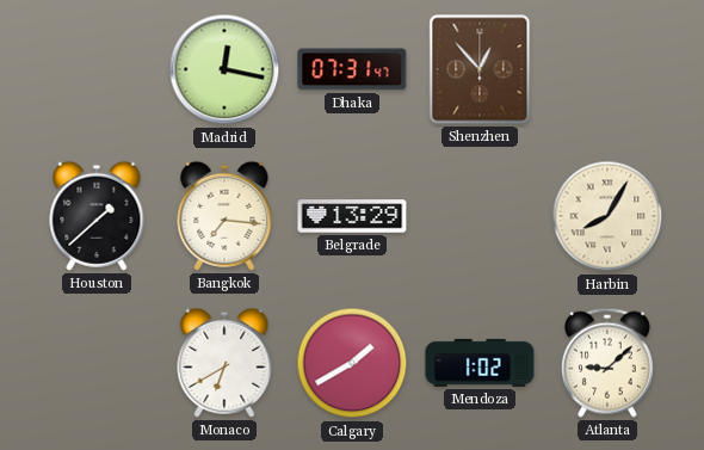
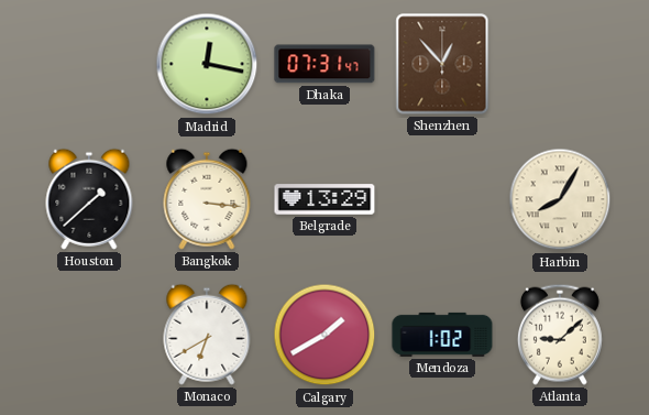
Bangkok: 7:16 -> 3:16 (207, 199)
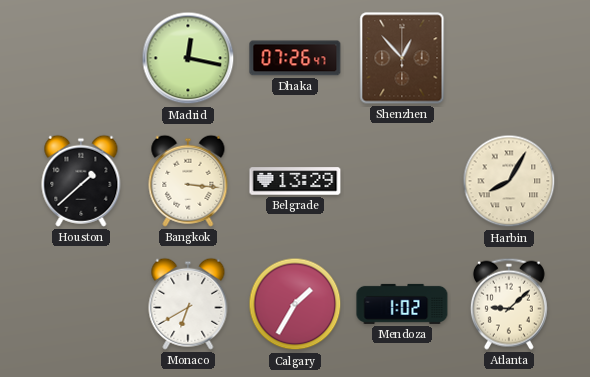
Dhaka: 07:31 -> 07:26 (295, 58)
Calgary: 1:40 -> 1:35 (295, 304)
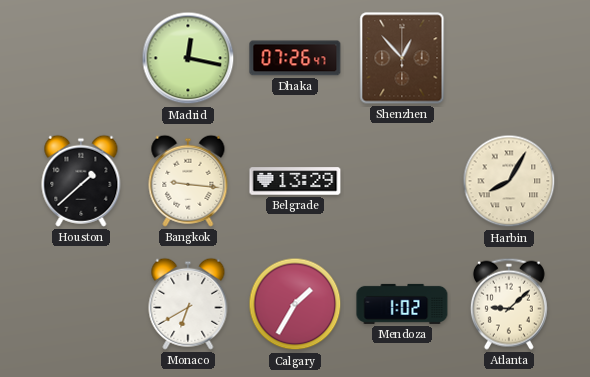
Bangkok: 3:16 -> 9:16 (188, 181)
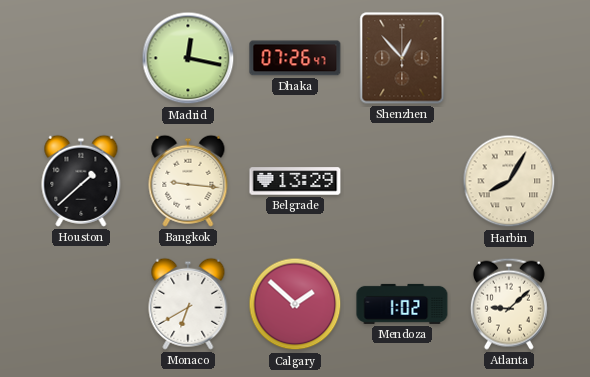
Calgary: 1:35 -> 1:52 (295, 304)
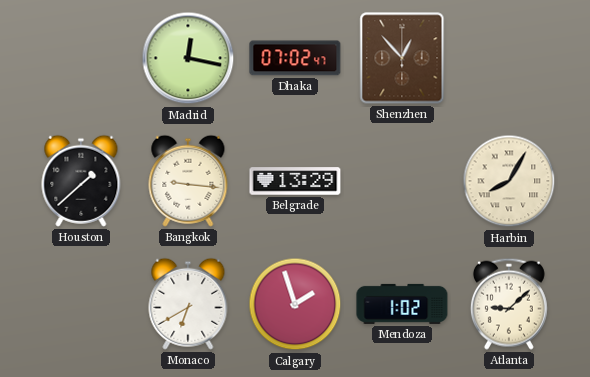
Dhaka: 07:26 -> 07:02 (295, 58)
Calgary: 1:52 -> 1:57 (295, 304)
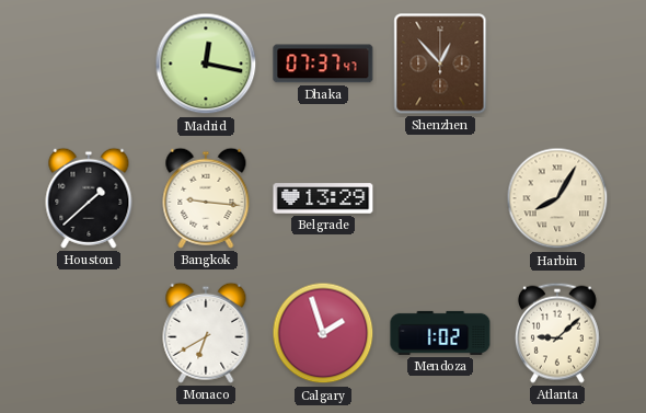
Dhaka: 07:02 -> 07:37 (323, 64)
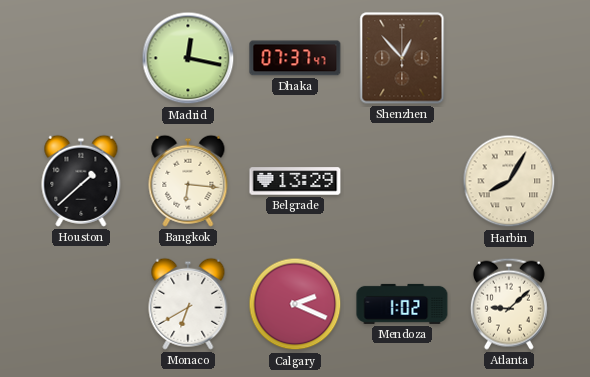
Bangkok: 9:16 -> 6:16 (188, 181)
Calgary: 1:57 -> 2:19 (295, 304)
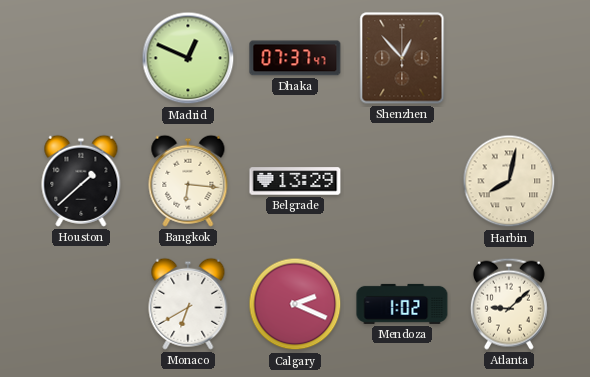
Madrid: 12:17 -> 12:49 (188, 58)
Harbin: 8:05 -> 8:02 (509, 181)
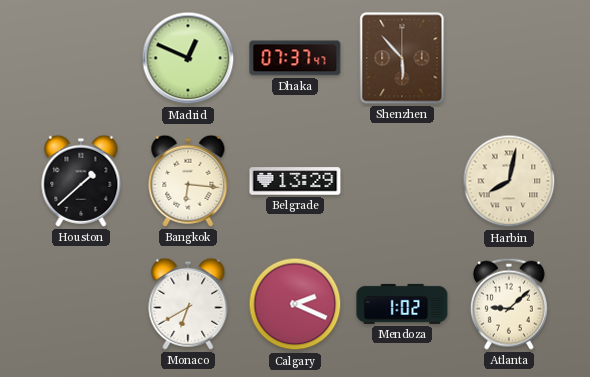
Shenzhen: 12:53 -> 5:53 (402, 58)
